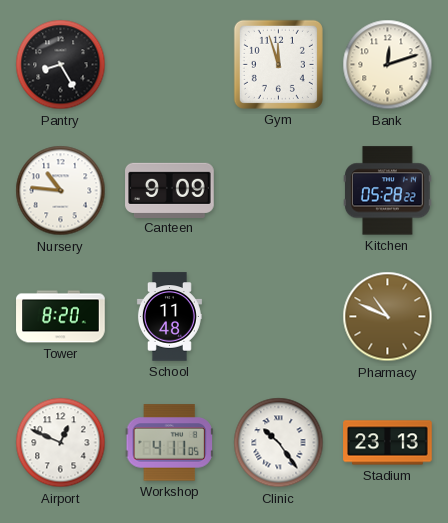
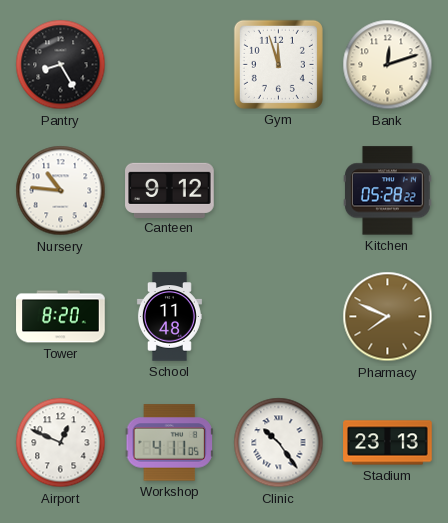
Canteen: 9:09 -> 9:12 (170, 190)
Pharmacy: 10:49 -> 7:49 (388, 317)
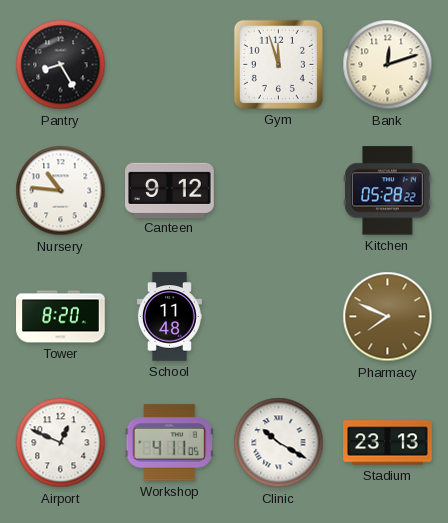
Clinic: 10:24 -> 10:20 (279, 443)
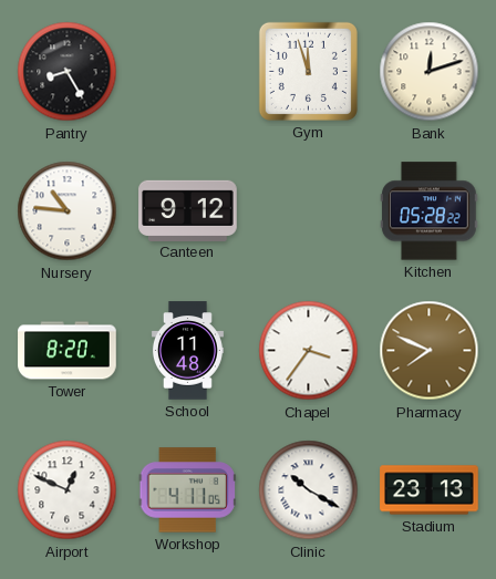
Chapel: none -> 3:36 (309, 351)
